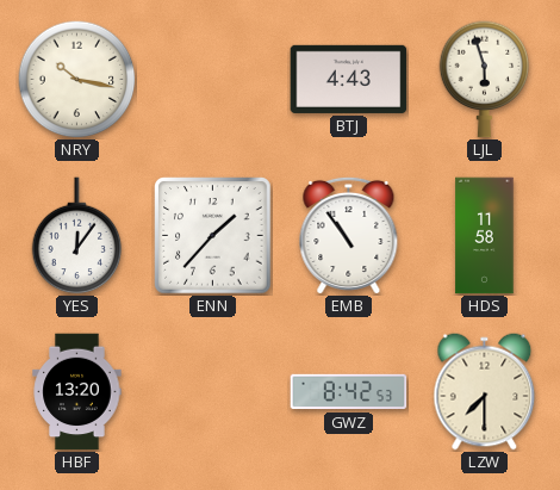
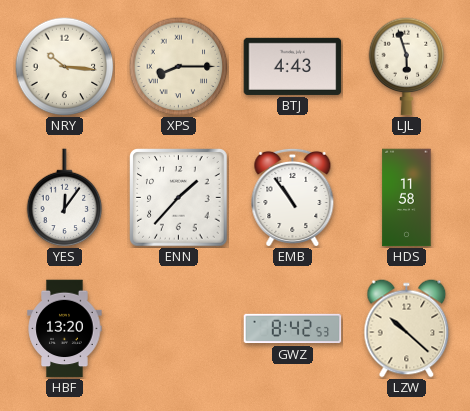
NRY: 10:17 -> 10:16 (65, 67)
XPS: none -> 8:15 (179, 67)
LZW: 7:30 -> 10:22 (407, 329)
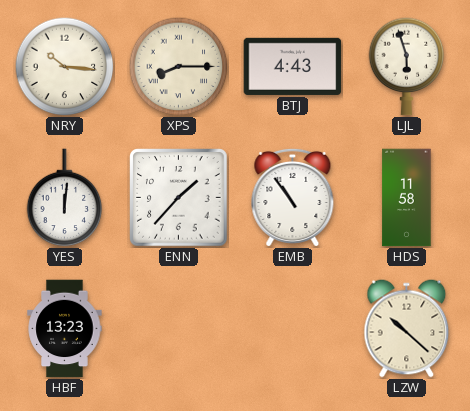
YES: 12:06 -> 12:01 (65, 198)
HBF: 13:20 -> 13:23 (65, 329)
GWZ: 8:42 -> none (293, 329)
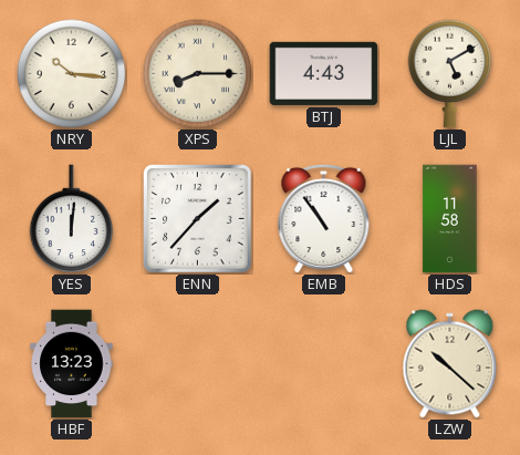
LJL: 5:57 -> 5:10 (450, 74)
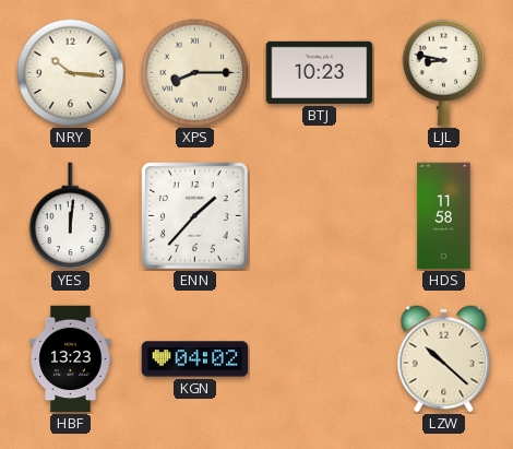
BTJ: 4:43 -> 10:23 (320, 72)
LJL: 5:10 -> 8:47 (444, 73)
EMB: 10:54 -> none (324, 218)
KGN: none -> 04:02 (195, 359)
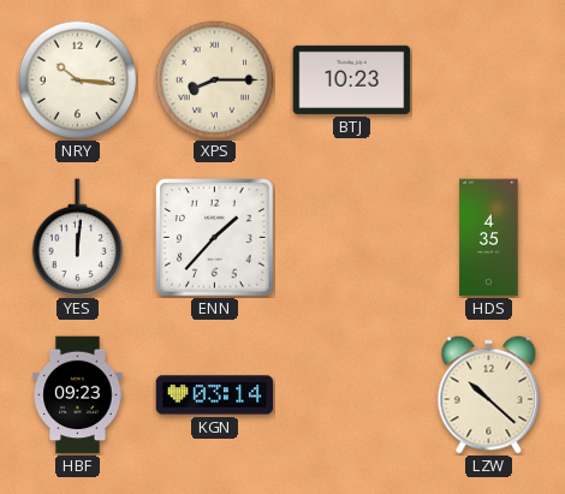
LJL: 8:47 -> none (444, 73)
HDS: 11:58 -> 4:35 (489, 238)
HBF: 13:23 -> 09:23 (78, 395)
KGN: 04:02 -> 03:14 (215, 395)
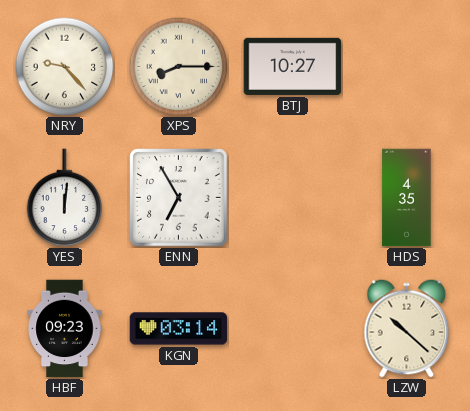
NRY: 10:16 -> 9:23 (65, 67)
BTJ: 10:23 -> 10:27 (293, 66)
ENN: 1:37 -> 6:55 (179, 198)
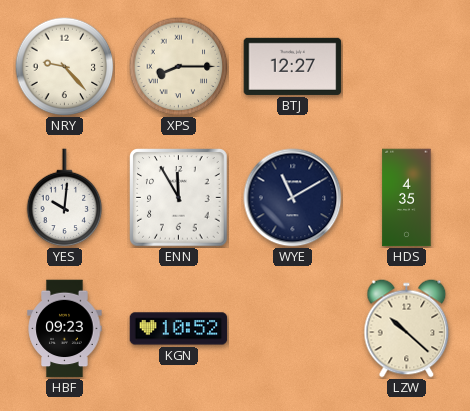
BTJ: 10:27 -> 12:27 (293, 66)
YES: 12:01 -> 10:01 (65, 198)
ENN: 6:55 -> 11:55 (179, 198)
WYE: none -> 11:10 (293, 198)
KGN: 03:14 -> 10:52 (179, 329)
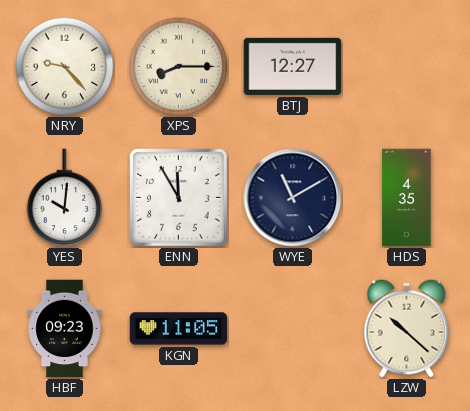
KGN: 10:52 -> 11:05 (179, 329)
